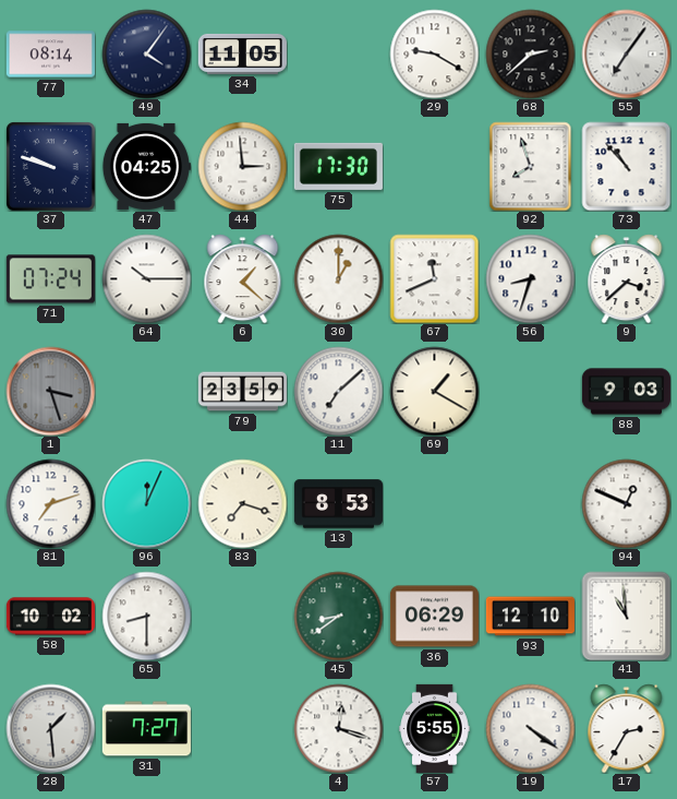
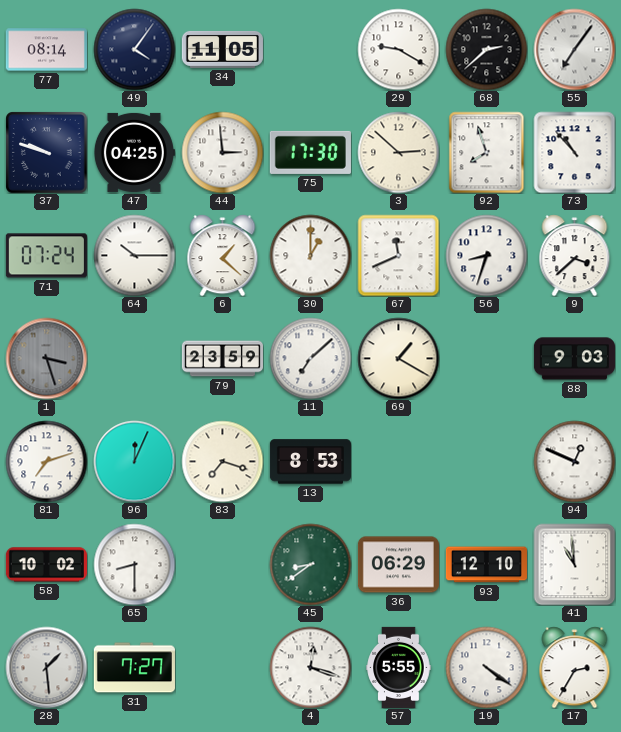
3: none -> 2:52 (398, 152)
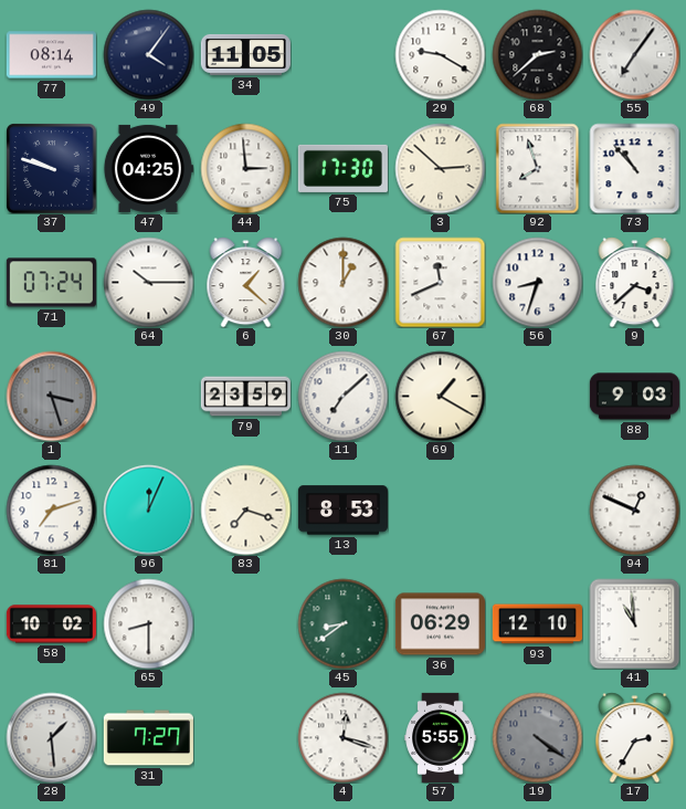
19 dial: white -> grey (537, 737)
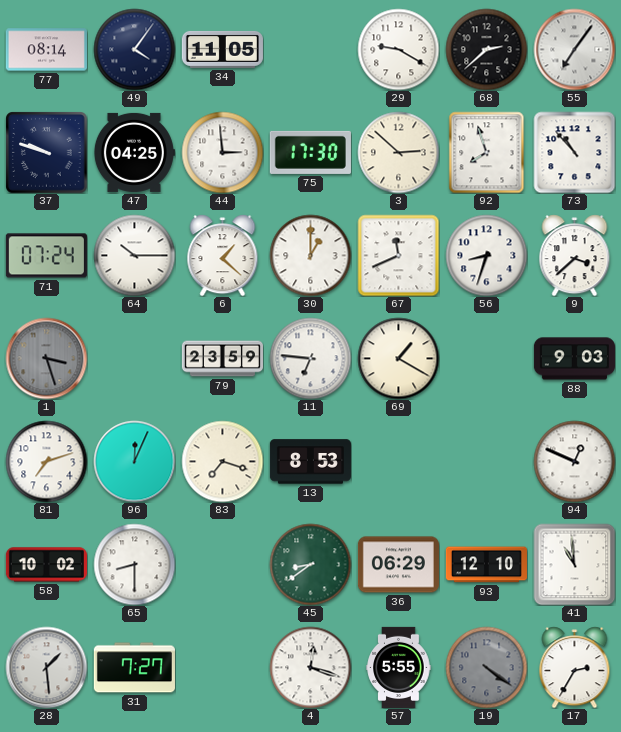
11: 7:08 -> 6:46 (310, 358)
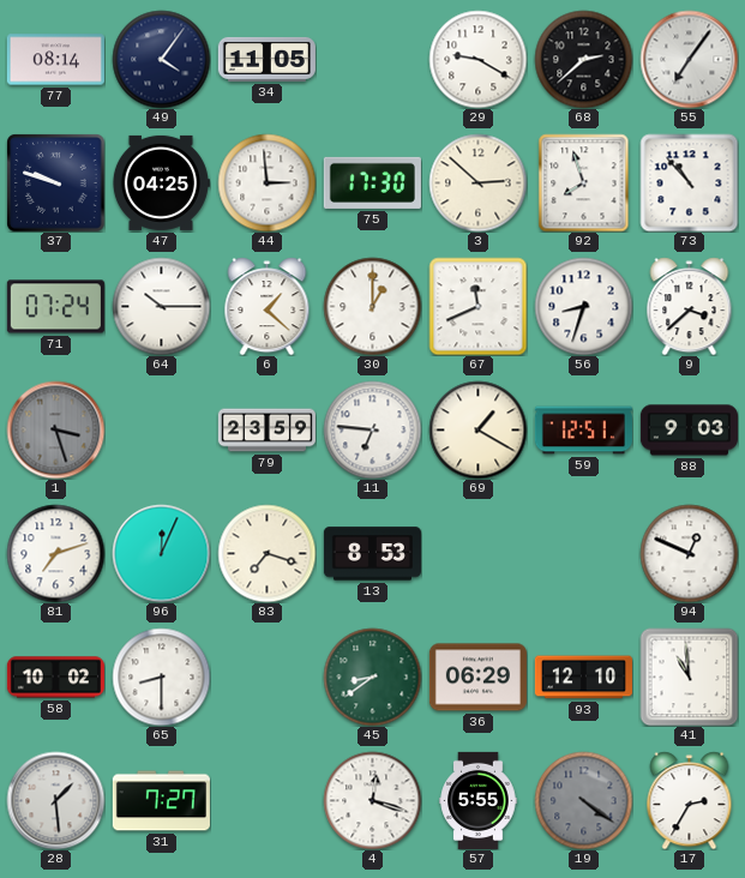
59: none -> 12:51 (583, 431)
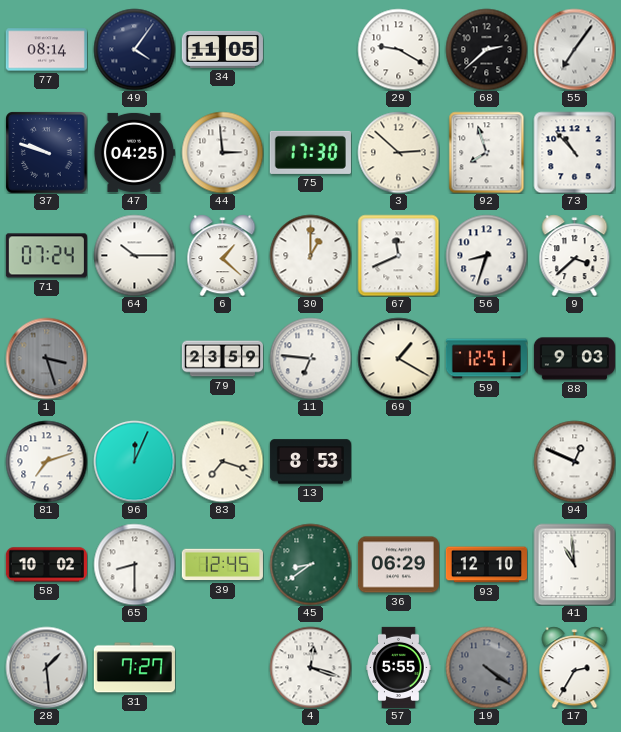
39: none -> 12:45 (222, 565)
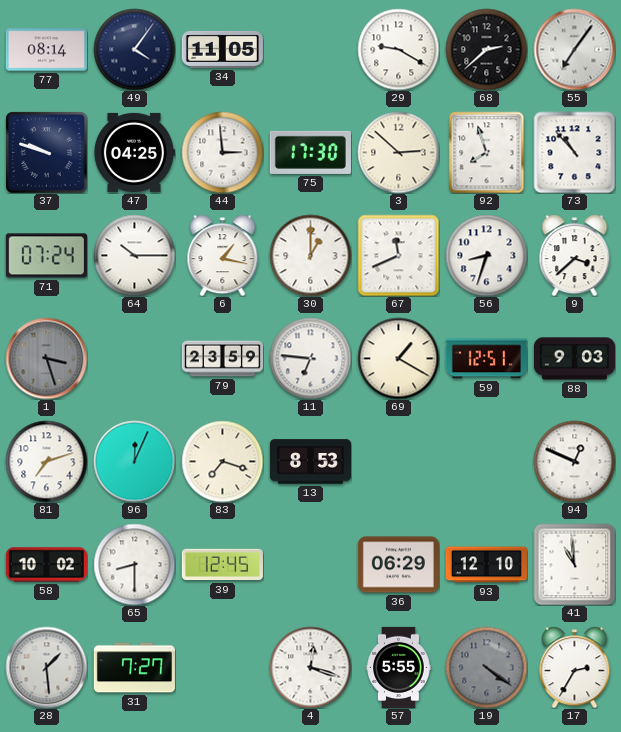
6: 1:22 -> 1:17 (223, 255)
45: 8:39 -> none (310, 564)
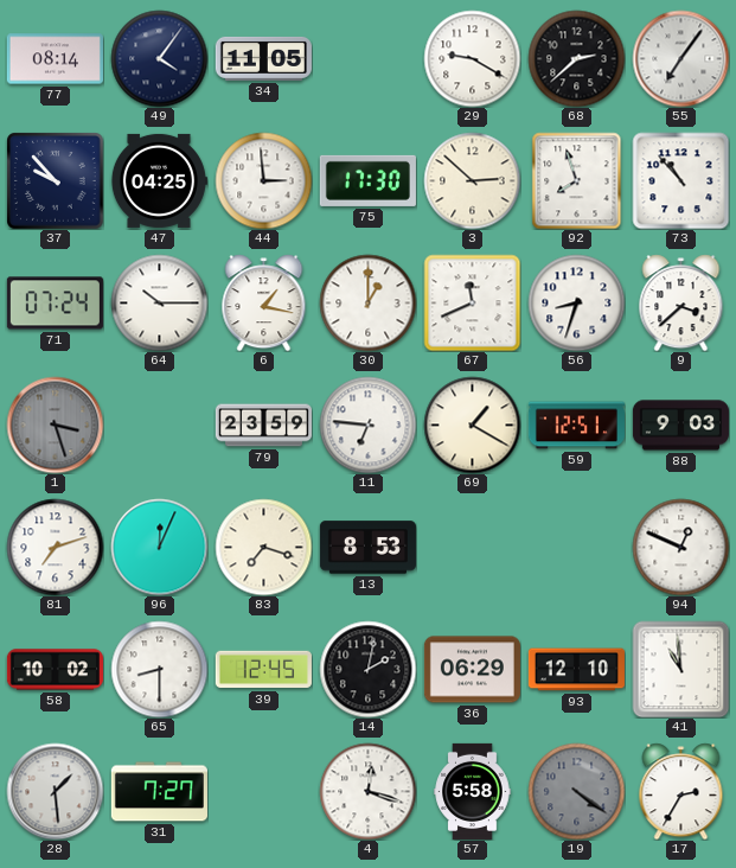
37: 9:48 -> 9:53 (56, 181)
14: none -> 2:02 (367, 669)
57: 5:55 -> 5:58 (473, 791)
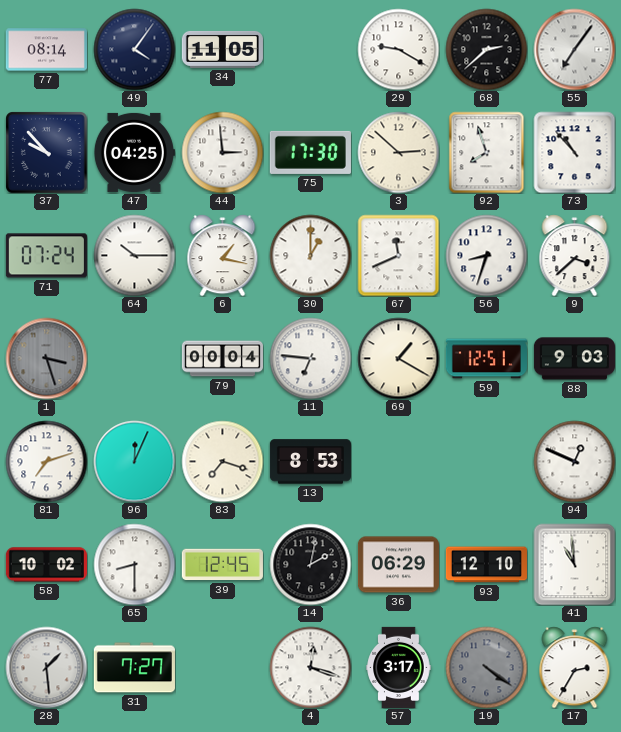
79: 23:59 -> 00:04 (222, 359)
57: 5:58 -> 3:17 (399, 667)
